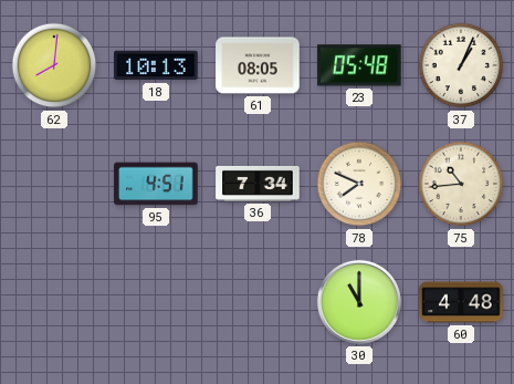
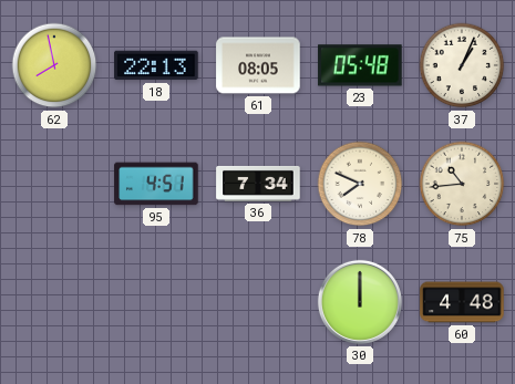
62: 8:01 -> 7:58 (54, 65)
18: 10:13 -> 22:13 (156, 65)
30: 11:00 -> 12:00 (360, 302)
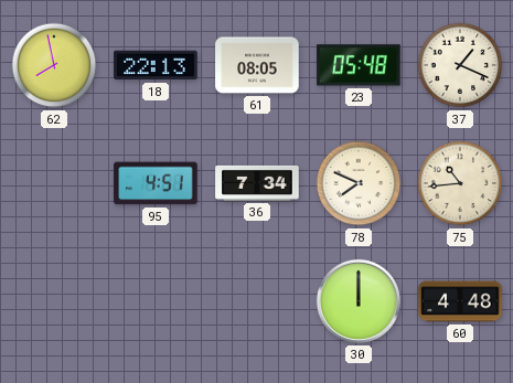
37: 1:04 -> 1:19 (460, 65)
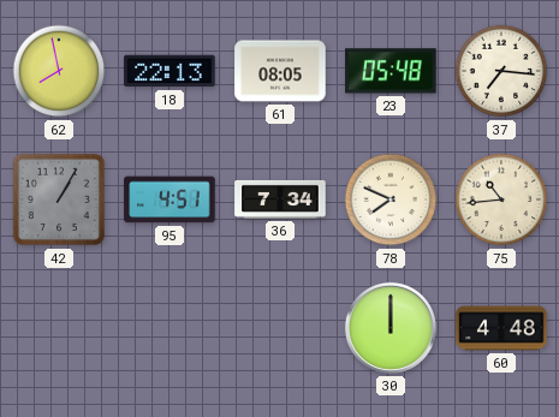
37: 1:19 -> 7:16 (501, 71)
42: none -> 1:05 (59, 199)
